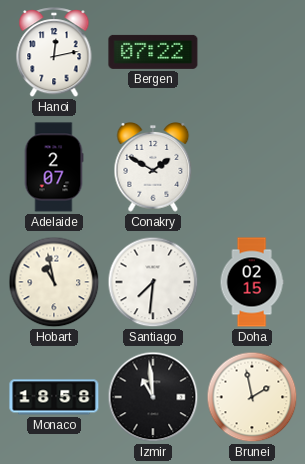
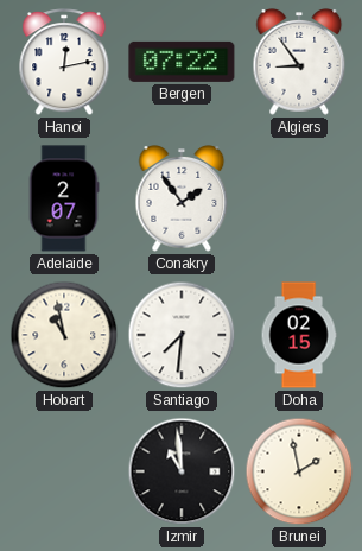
Algiers: none -> 8:54 (299, 63)
Conakry: 1:50 -> 1:54 (182, 199)
Monaco: 18:58 -> none (54, 397)
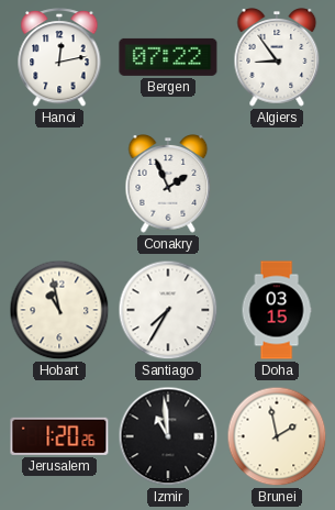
Adelaide: 2:07 -> none (64, 198)
Conakry: 1:54 -> 1:56 (168, 185)
Santiago: 7:31 -> 7:35 (168, 310)
Doha: 02:15 -> 03:15 (277, 310)
Jerusalem: none -> 1:20 (59, 436)
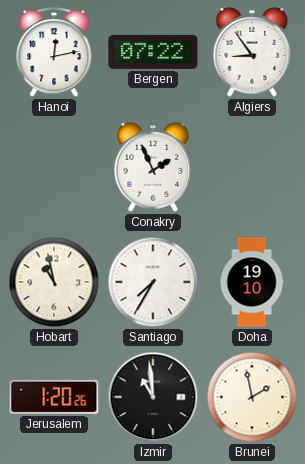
Doha: 03:15 -> 19:10 (252, 282)
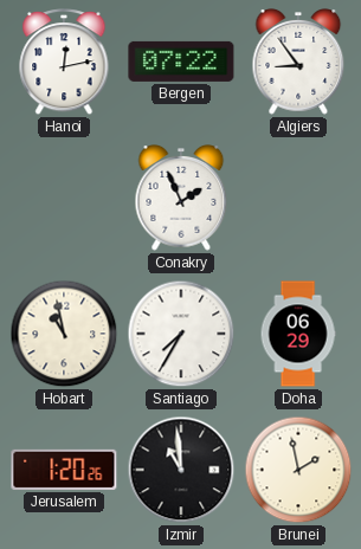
Doha: 19:10 -> 06:29 (298, 334)
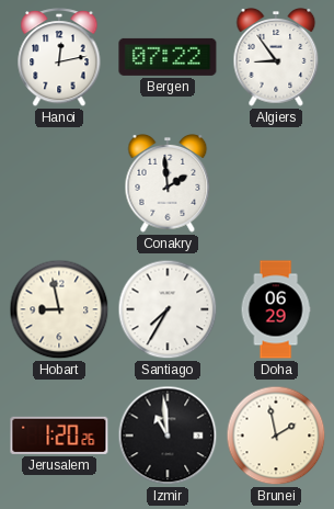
Conakry: 1:56 -> 1:59 (168, 184)
Hobart: 10:58 -> 8:58 (59, 309)
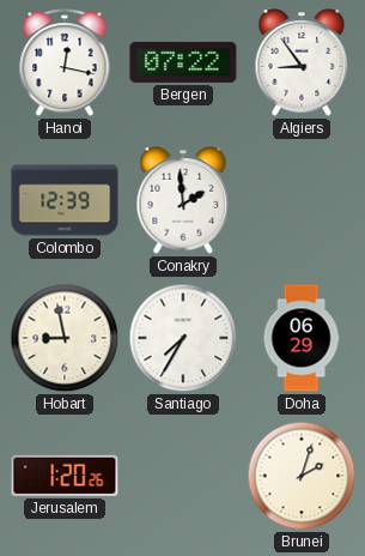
Hanoi: 12:13 -> 12:17 (65, 64)
Colombo: none -> 12:39 (65, 200)
Izmir: 10:59 -> none (168, 436)
Brunei: 1:58 -> 2:03 (302, 476)
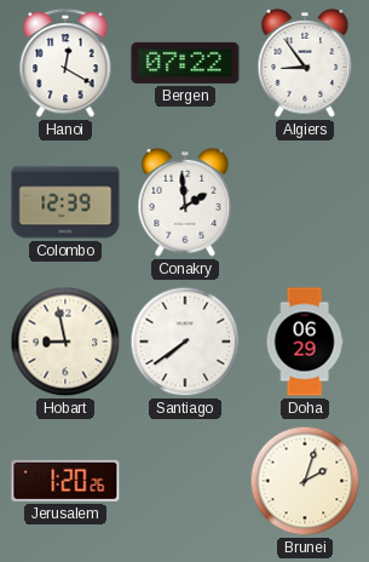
Hanoi: 12:17 -> 12:20 (65, 64)
Santiago: 7:35 -> 7:39 (185, 342)
